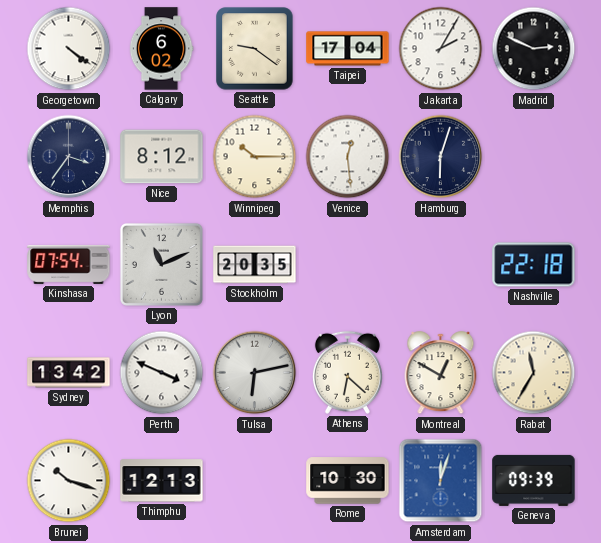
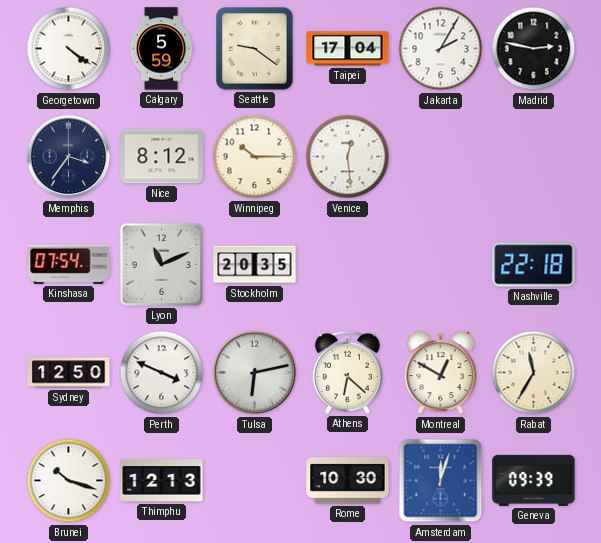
Calgary: 6:02 -> 5:59 (161, 49)
Madrid: 2:49 -> 2:47 (534, 49)
Hamburg: 6:03 -> none (441, 157)
Sydney: 13:42 -> 12:50 (69, 373)
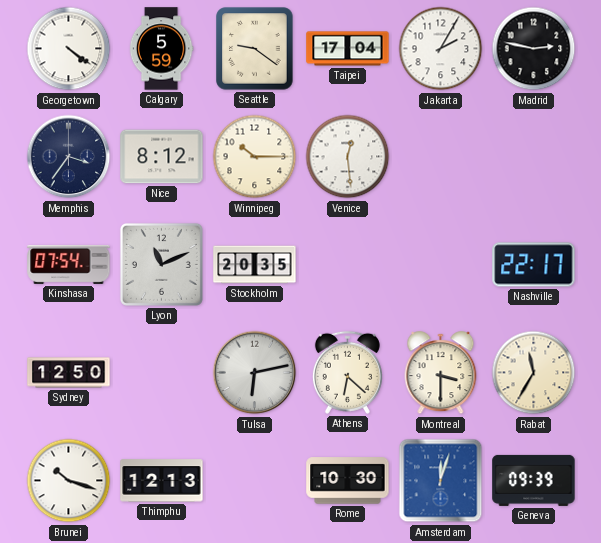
Nashville: 22:18 -> 22:17 (534, 265)
Perth: 3:49 -> none (162, 373)
Montreal: 12:50 -> 3:30 (441, 373)
